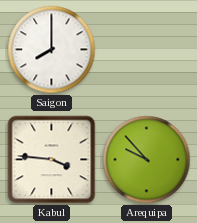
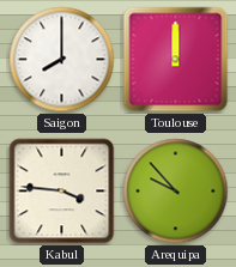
Toulouse: none -> 12:00 (176, 60)
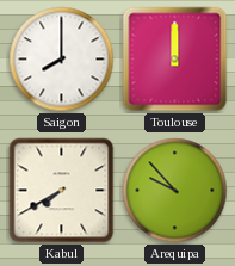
Kabul: 3:46 -> 7:40 (62, 191)
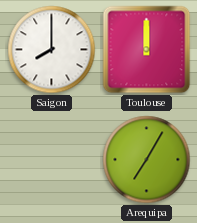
Kabul: 7:40 -> none (62, 191)
Arequipa: 9:53 -> 7:05 (147, 160)
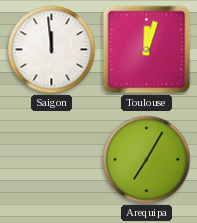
Saigon: 8:00 -> 11:59 (52, 50)
Toulouse: 12:00 -> 12:03 (147, 50)
